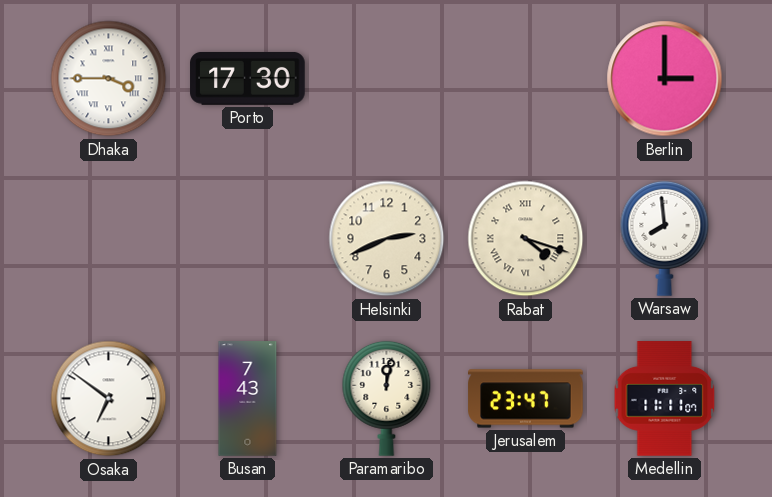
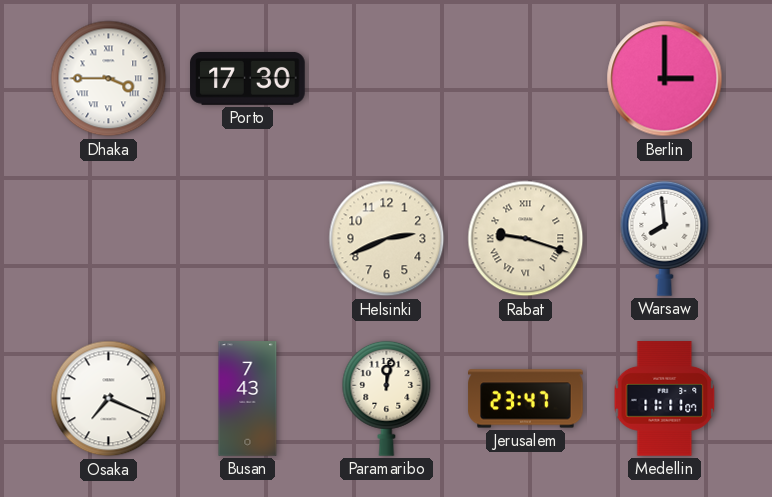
Rabat: 4:18 -> 9:18 (526, 239)
Osaka: 6:51 -> 7:19 (109, 399)
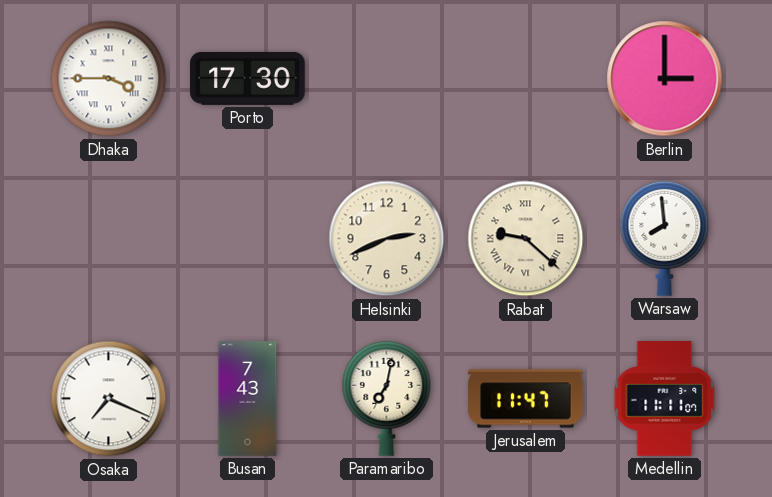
Rabat: 9:18 -> 9:22 (526, 239)
Paramaribo: 12:02 -> 7:02 (387, 398)
Jerusalem: 23:47 -> 11:47 (526, 399)
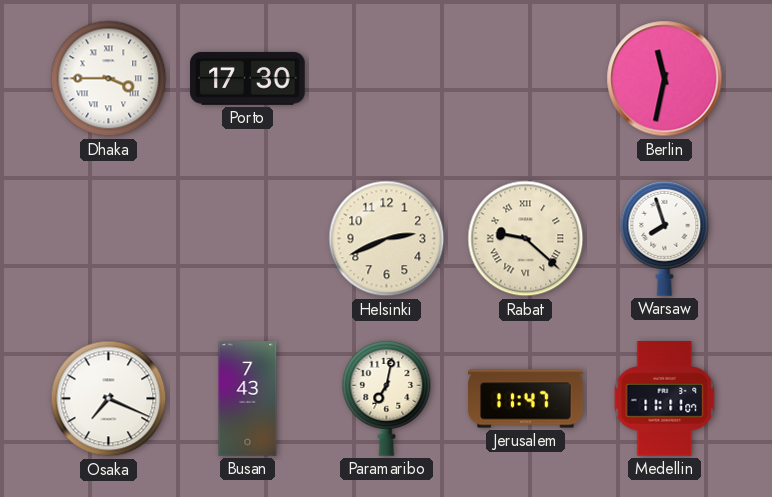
Berlin: 3:00 -> 11:32 (665, 79)
Warsaw: 7:59 -> 7:57 (665, 238)
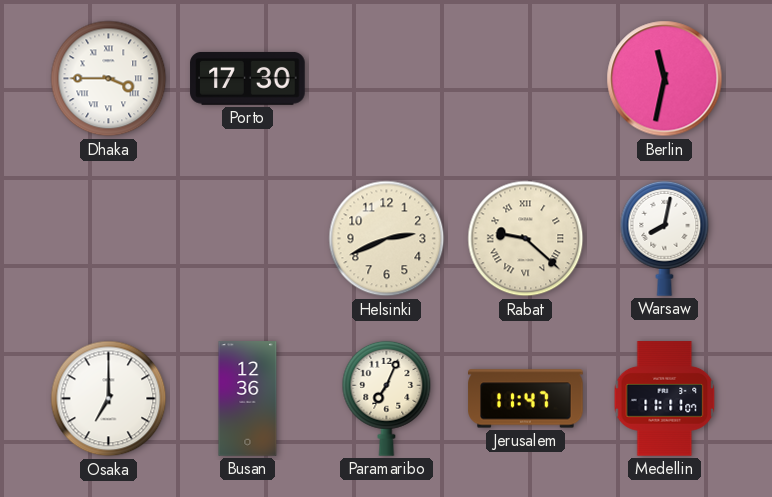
Warsaw: 7:57 -> 8:02 (665, 238)
Osaka: 7:19 -> 7:00 (109, 399)
Busan: 7:43 -> 12:36 (248, 399)
Paramaribo: 7:02 -> 7:04 (387, 398)
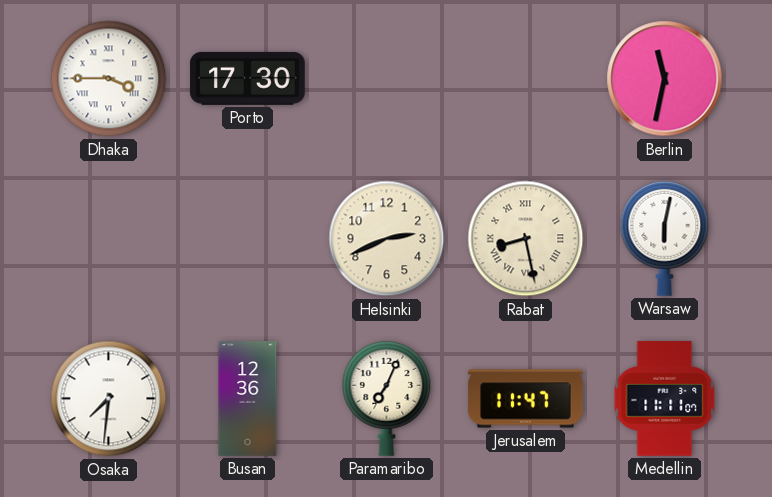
Rabat: 9:22 -> 8:28 (526, 239)
Warsaw: 8:02 -> 6:02 (665, 238)
Osaka: 7:00 -> 7:31 (109, 399)
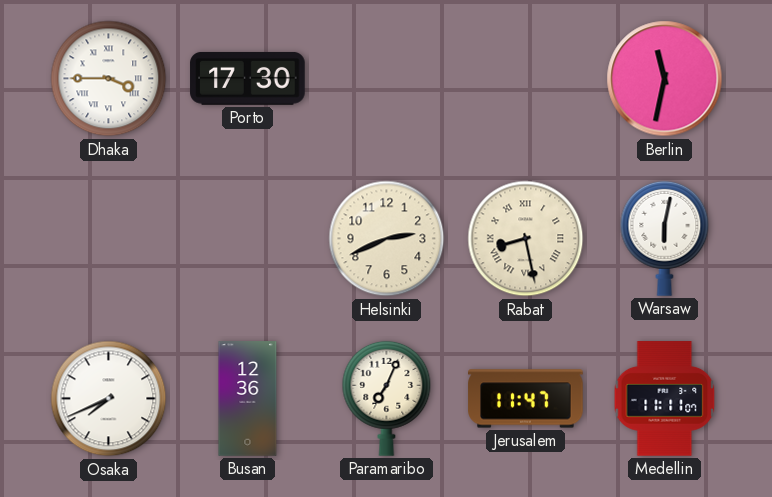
Osaka: 7:31 -> 7:41 (109, 399)
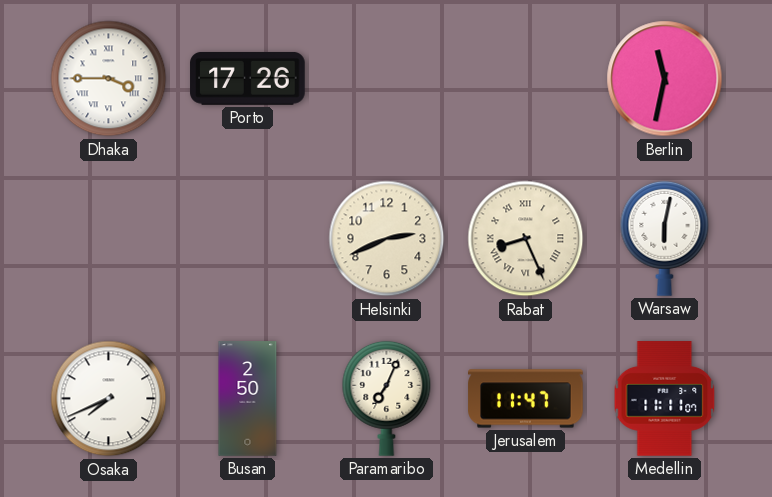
Porto: 17:30 -> 17:26 (248, 78)
Rabat: 8:28 -> 8:26 (526, 239)
Busan: 12:36 -> 2:50 (248, 399)
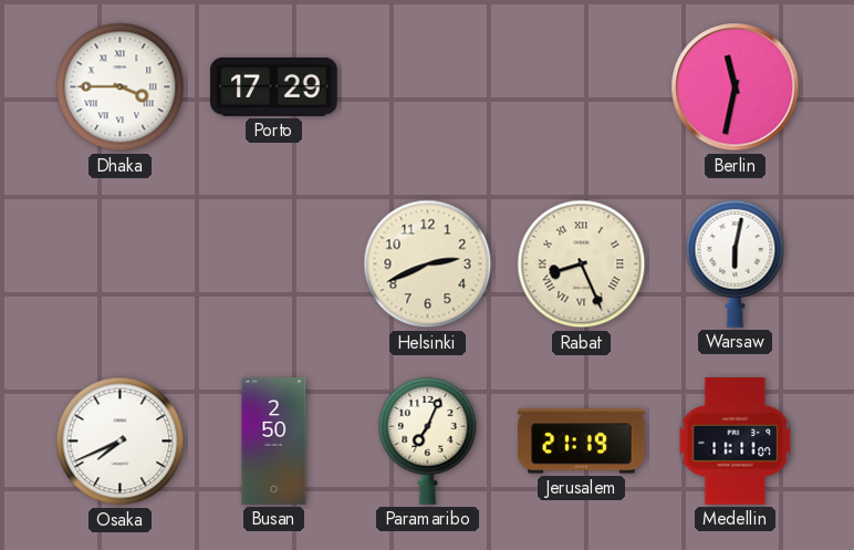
Porto: 17:26 -> 17:29 (274, 86)
Jerusalem: 11:47 -> 21:19 (582, 442)
